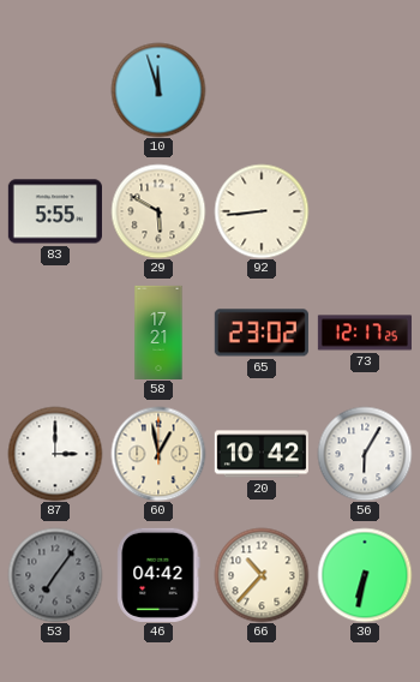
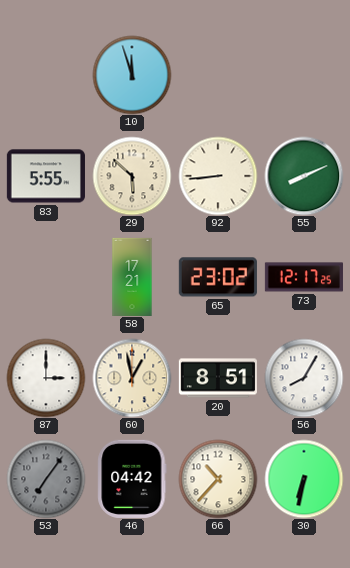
29: 5:50 -> 5:52 (132, 176)
55: none -> 8:11 (304, 176)
20: 10:42 -> 8:51 (218, 378)
56: 6:05 -> 8:05 (304, 378)
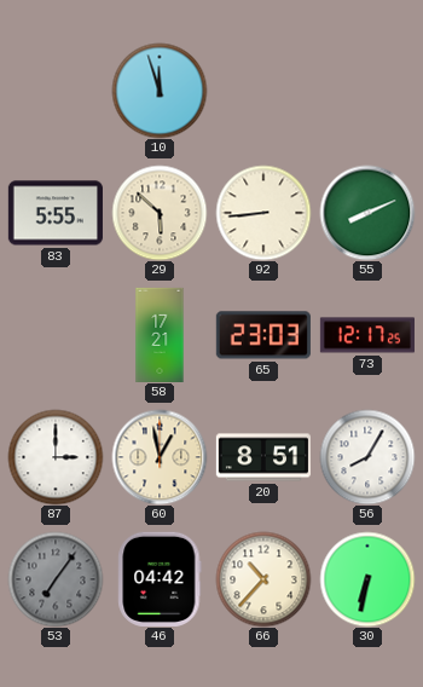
65: 23:02 -> 23:03 (263, 335)
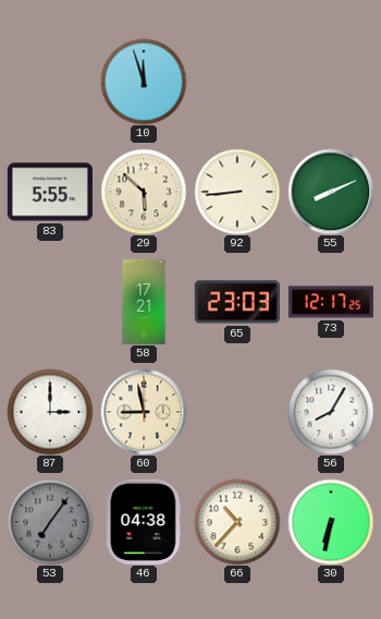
60: 12:58 -> 8:58 (144, 412)
20: 8:51 -> none (263, 457)
46: 04:42 -> 04:38 (144, 522)
